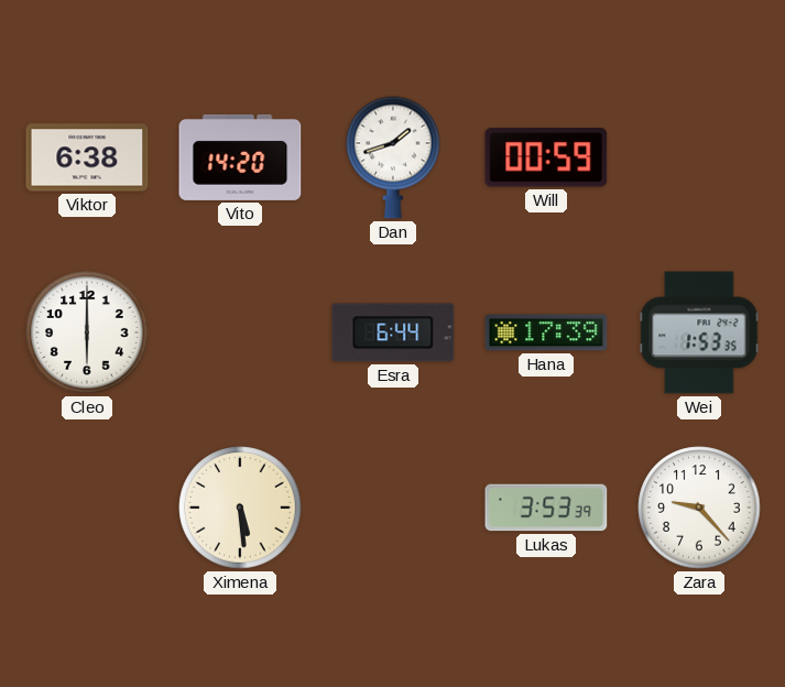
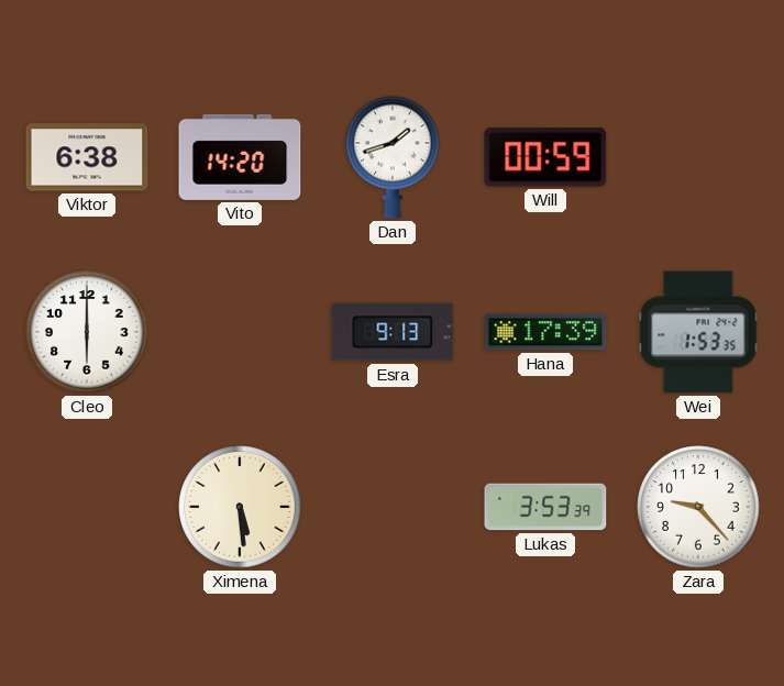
Esra: 6:44 -> 9:13 (393, 332)
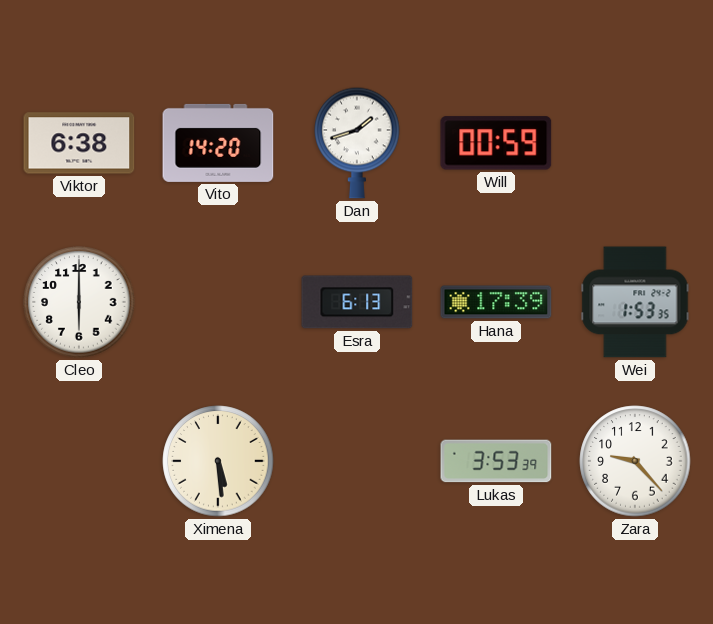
Esra: 9:13 -> 6:13 (357, 302)
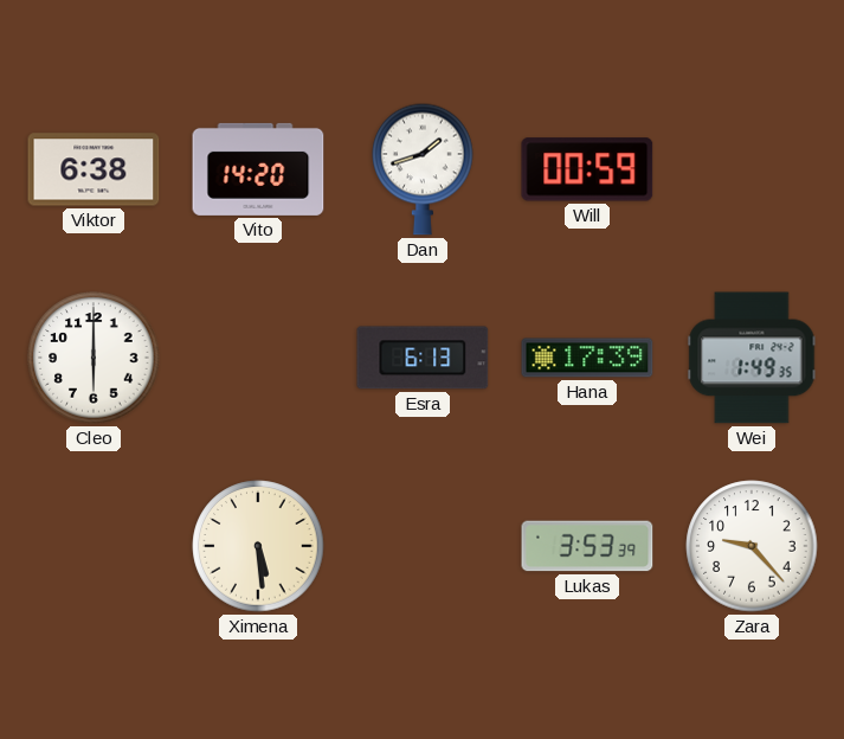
Wei: 1:53 -> 1:49 (752, 358)
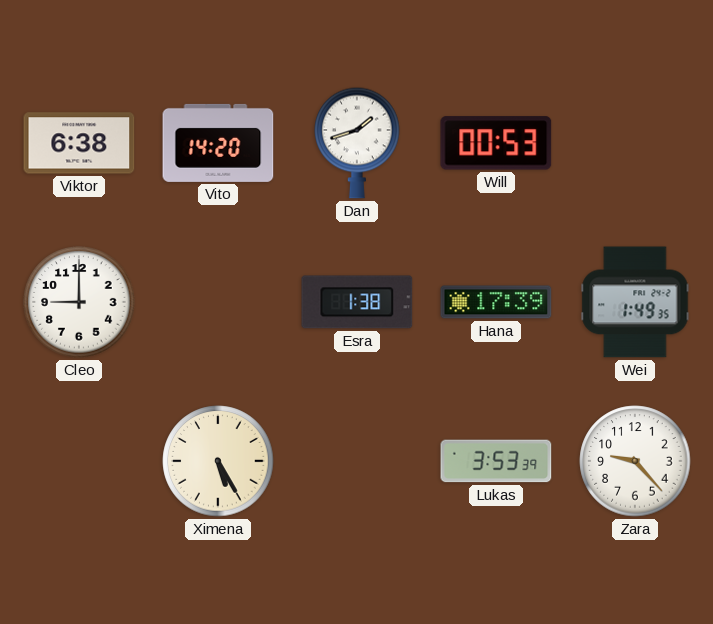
Will: 00:59 -> 00:53 (496, 143)
Cleo: 6:00 -> 9:00 (79, 302)
Esra: 6:13 -> 1:38 (357, 302)
Ximena: 5:29 -> 5:25 (218, 461)
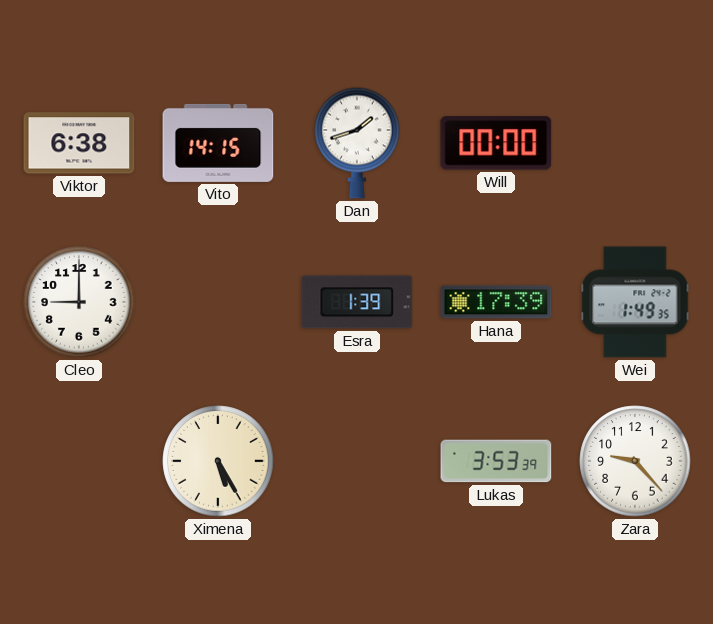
Vito: 14:20 -> 14:15 (218, 143)
Will: 00:53 -> 00:00 (496, 143)
Esra: 1:38 -> 1:39 (357, 302)
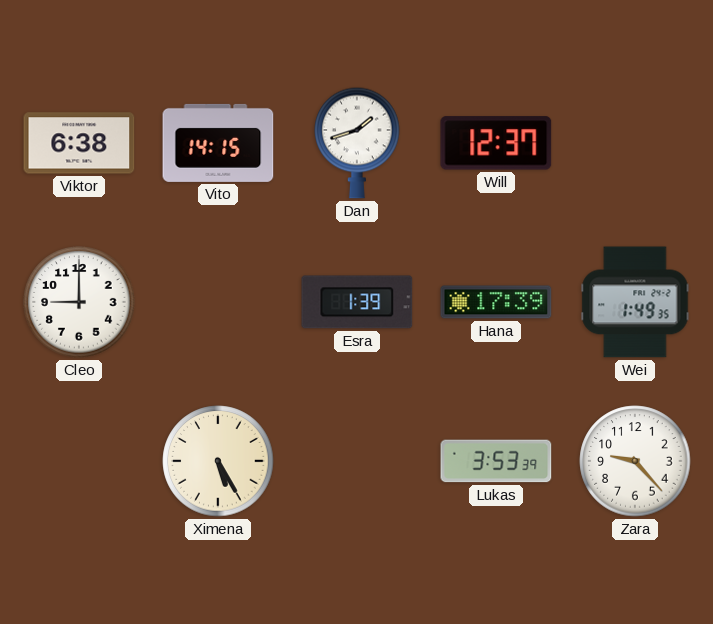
Will: 00:00 -> 12:37 (496, 143)
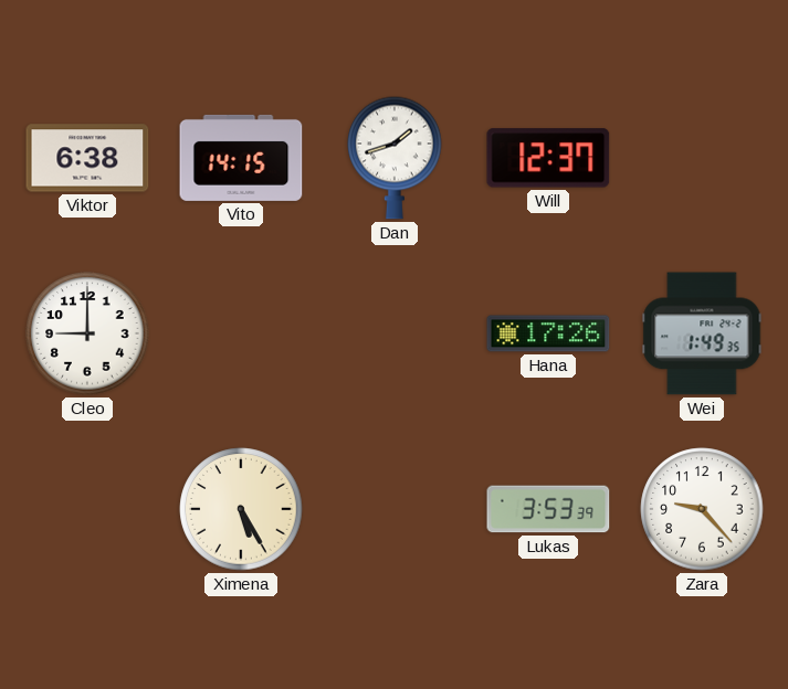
Esra: 1:39 -> none (357, 302)
Hana: 17:39 -> 17:26 (548, 333)
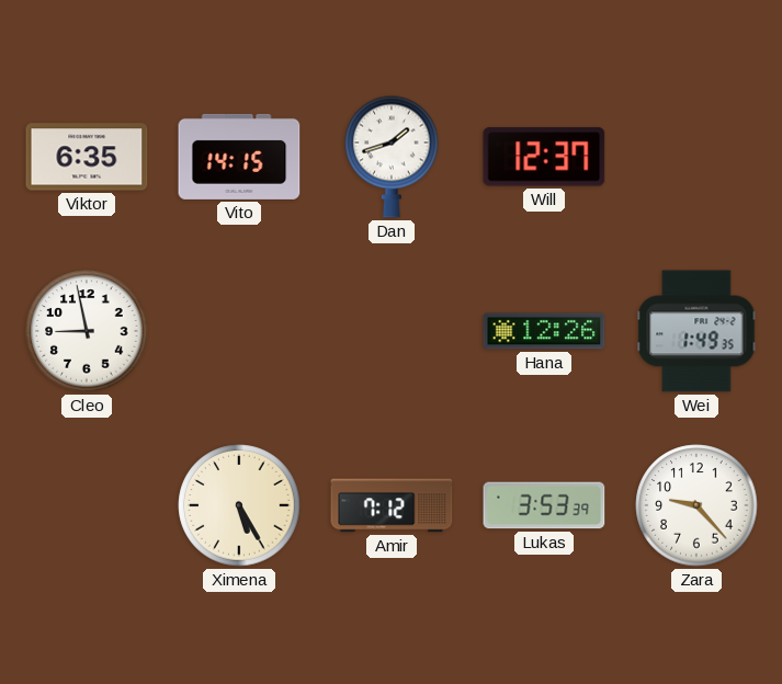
Viktor: 6:38 -> 6:35 (87, 157)
Cleo: 9:00 -> 8:58 (87, 331)
Hana: 17:26 -> 12:26 (544, 331)
Amir: none -> 7:12 (392, 505)
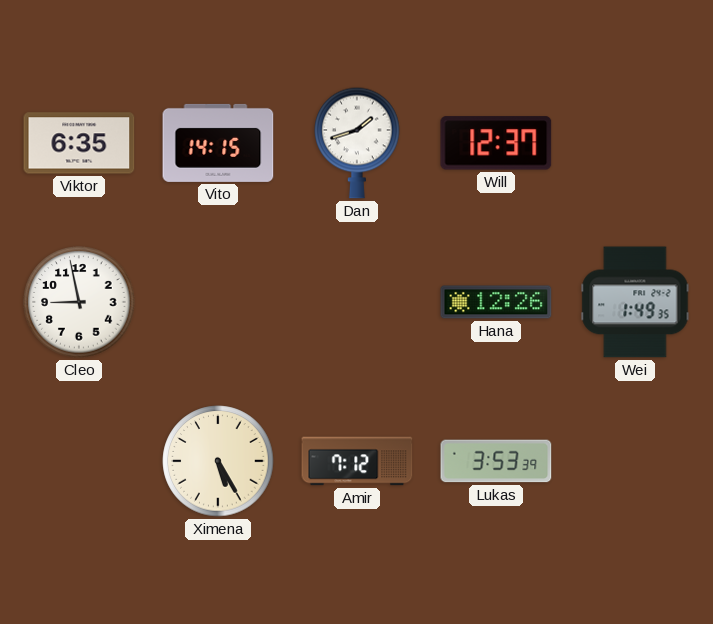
Zara: 9:23 -> none (696, 505)
